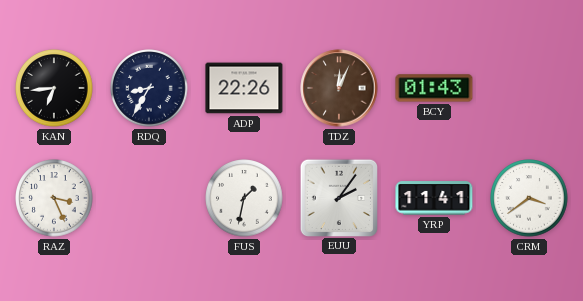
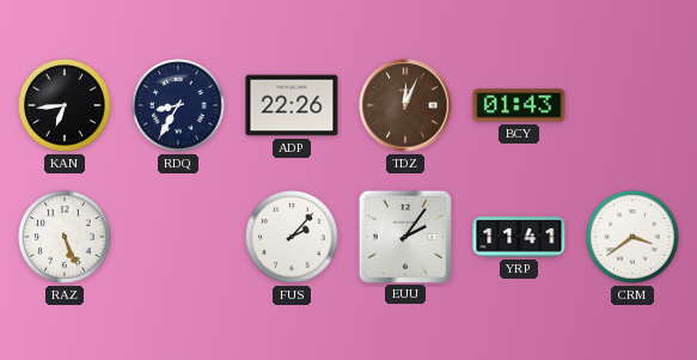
RAZ: 3:26 -> 5:26 (65, 237)
FUS: 1:32 -> 2:07 (292, 237)
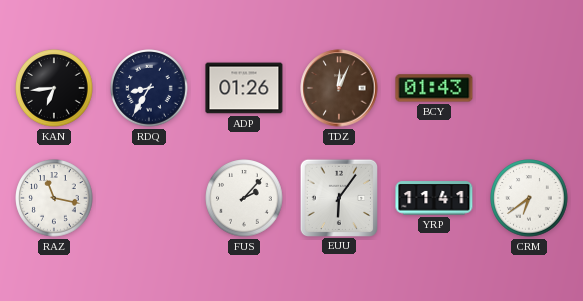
ADP: 22:26 -> 01:26 (244, 88)
RAZ: 5:26 -> 11:17 (54, 198)
EUU: 2:06 -> 6:06 (338, 197)
CRM: 3:39 -> 6:39 (529, 198)
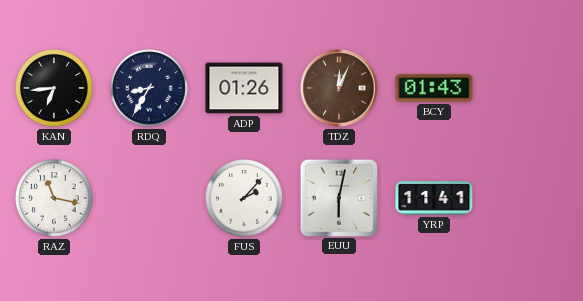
EUU: 6:06 -> 6:02 (338, 197)
CRM: 6:39 -> none (529, 198)
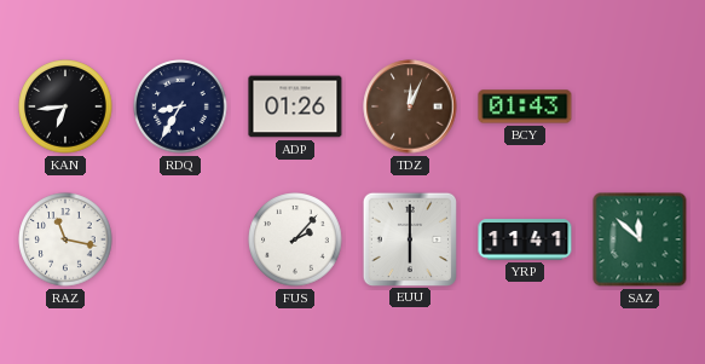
EUU: 6:02 -> 6:00 (409, 238)
SAZ: none -> 11:52 (640, 239)
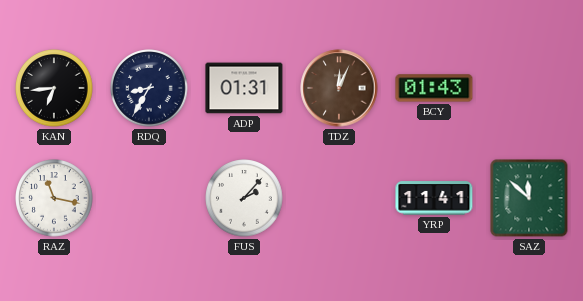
ADP: 01:26 -> 01:31 (244, 88)
EUU: 6:00 -> none (409, 238)
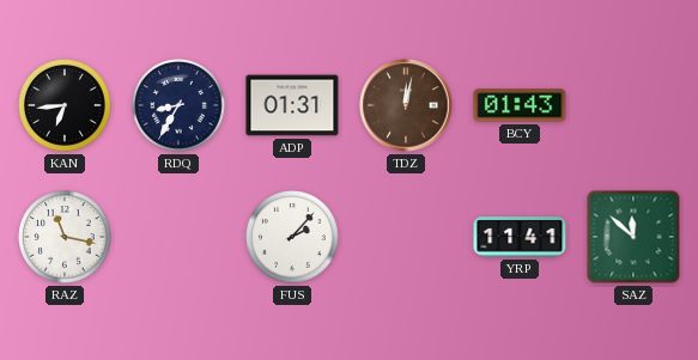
TDZ: 12:04 -> 12:02 (406, 105)
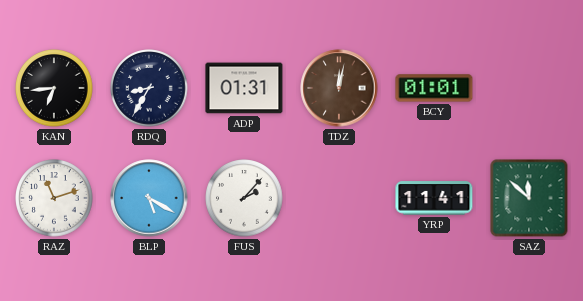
BCY: 01:43 -> 01:01 (434, 88)
RAZ: 11:17 -> 11:12 (54, 198)
BLP: none -> 5:20 (149, 198)
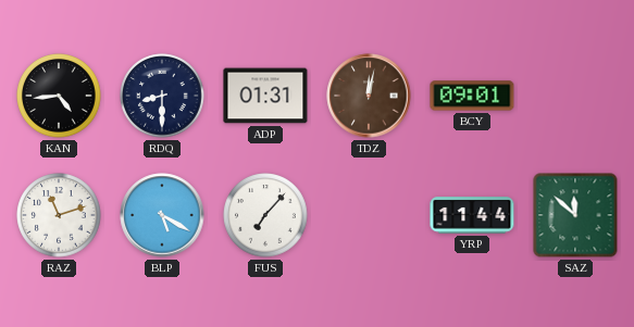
KAN: 6:44 -> 4:44 (59, 96)
RDQ: 8:35 -> 8:30 (162, 96)
BCY: 01:01 -> 09:01 (472, 96)
FUS: 2:07 -> 7:07 (265, 215)
YRP: 11:41 -> 11:44 (472, 215)
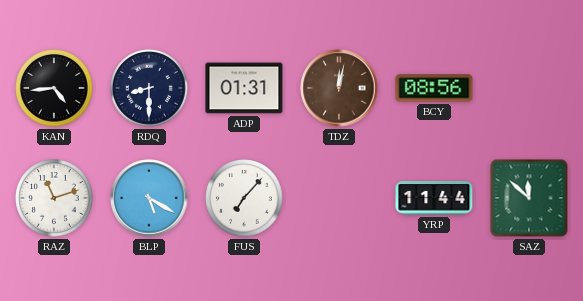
BCY: 09:01 -> 08:56 (434, 88)
